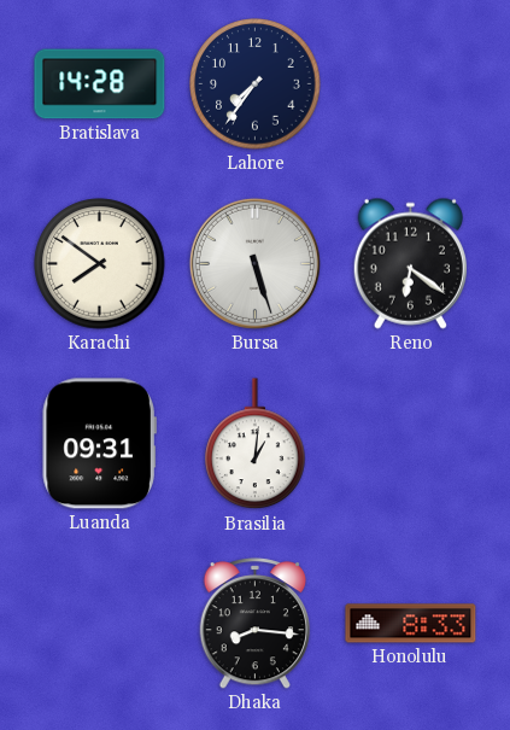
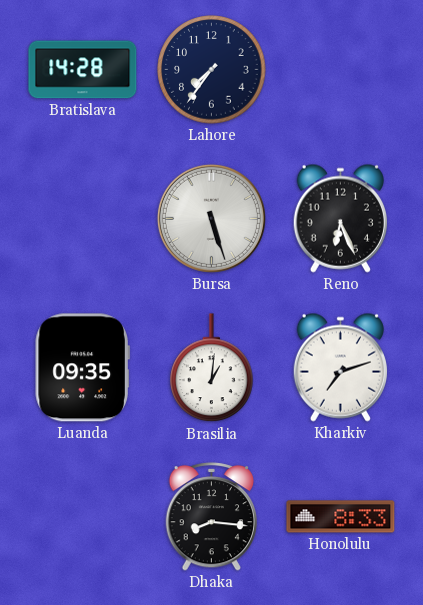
Karachi: 7:51 -> none (100, 264)
Reno: 6:21 -> 6:26 (340, 218)
Luanda: 09:31 -> 09:35 (82, 368)
Kharkiv: none -> 7:12 (340, 367)
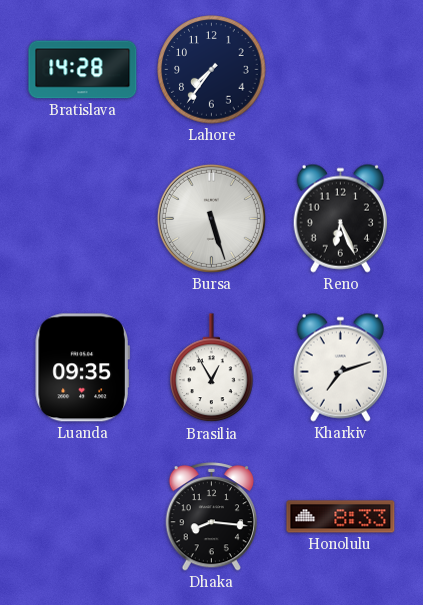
Brasilia: 1:01 -> 12:55 (212, 368)
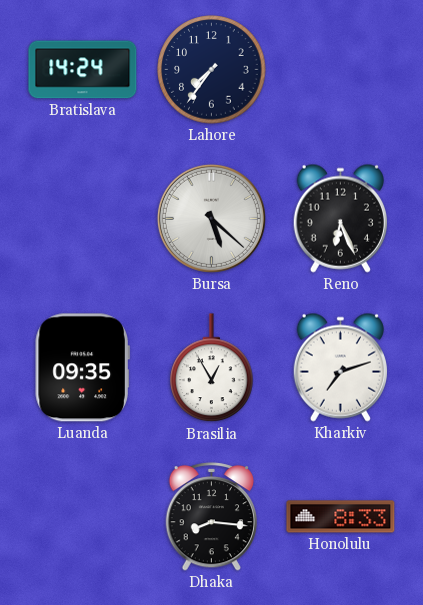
Bratislava: 14:28 -> 14:24 (83, 70)
Bursa: 5:27 -> 5:22 (211, 218)
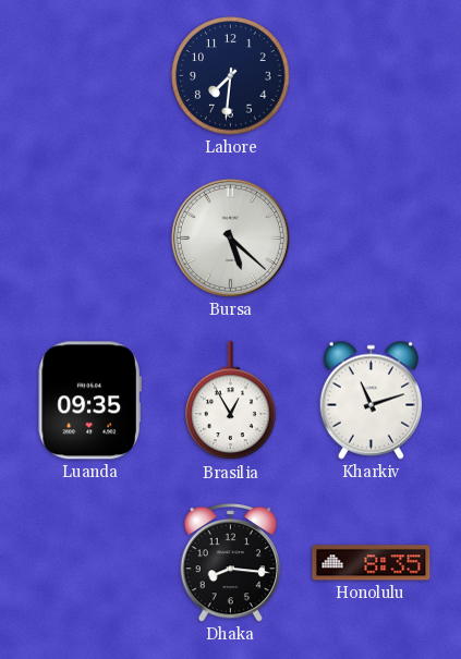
Bratislava: 14:24 -> none (83, 70)
Lahore: 7:36 -> 7:31 (231, 76)
Reno: 6:26 -> none (340, 218)
Kharkiv: 7:12 -> 11:12 (371, 400)
Honolulu: 8:33 -> 8:35 (372, 563)
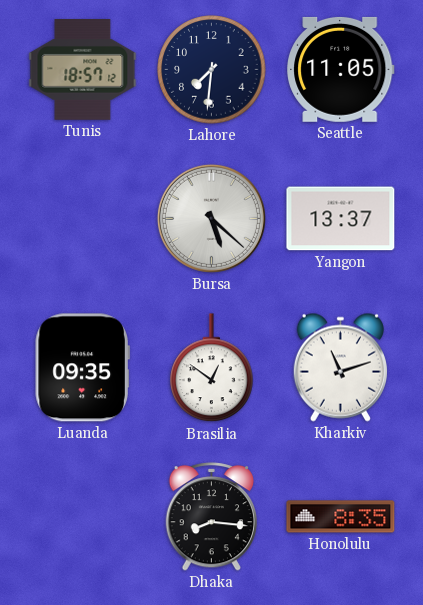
Tunis: none -> 18:57 (83, 70)
Seattle: none -> 11:05 (341, 69)
Yangon: none -> 13:37 (341, 219)
Brasilia: 12:55 -> 12:51 (212, 368)
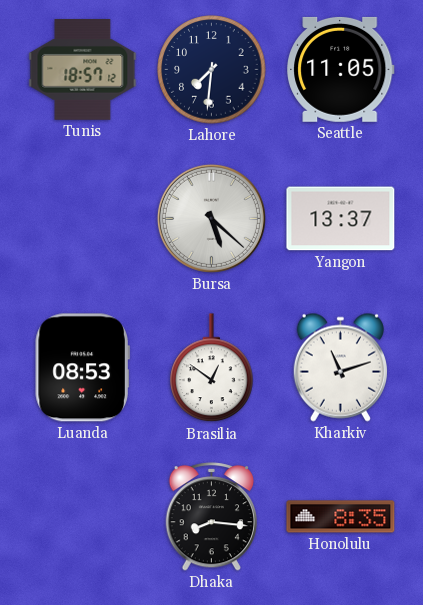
Luanda: 09:35 -> 08:53 (82, 368)
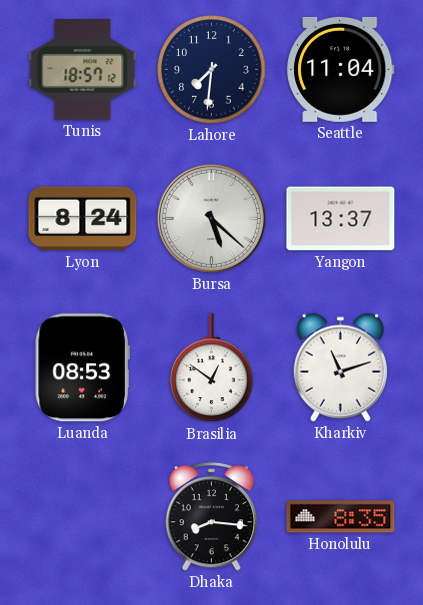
Seattle: 11:05 -> 11:04 (341, 69)
Lyon: none -> 8:24 (83, 219)
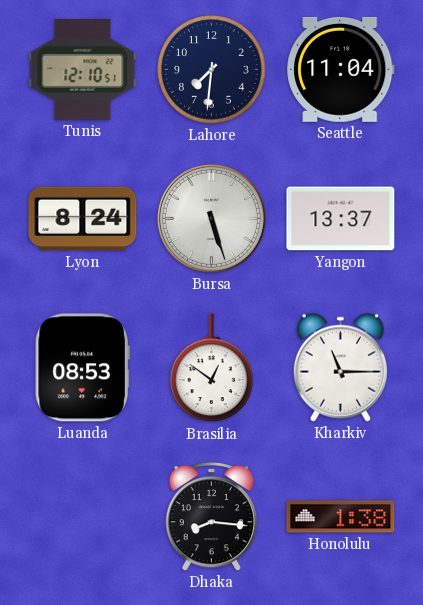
Tunis: 18:57 -> 12:10 (83, 70)
Bursa: 5:22 -> 5:27 (211, 218)
Kharkiv: 11:12 -> 11:15 (340, 367)
Honolulu: 8:35 -> 1:38 (341, 517)
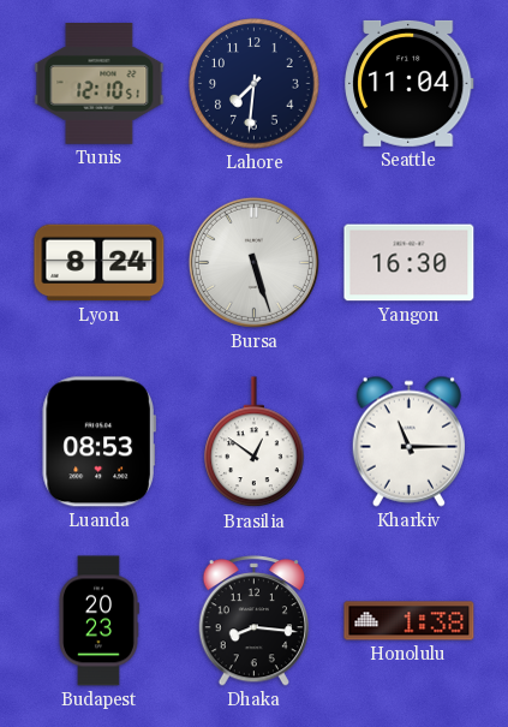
Yangon: 13:37 -> 16:30 (410, 263)
Budapest: none -> 20:23 (98, 621)
